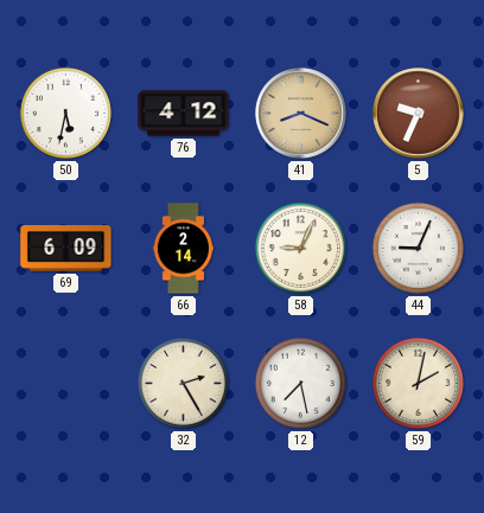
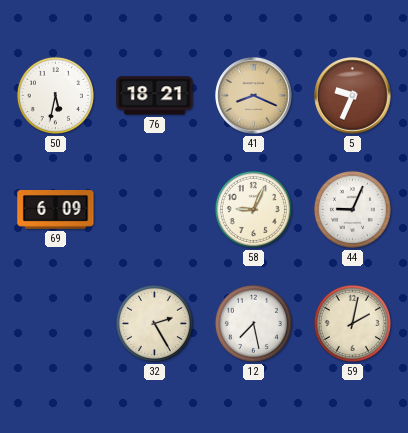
76: 4:12 -> 18:21 (155, 96)
66: 2:14 -> none (183, 249)
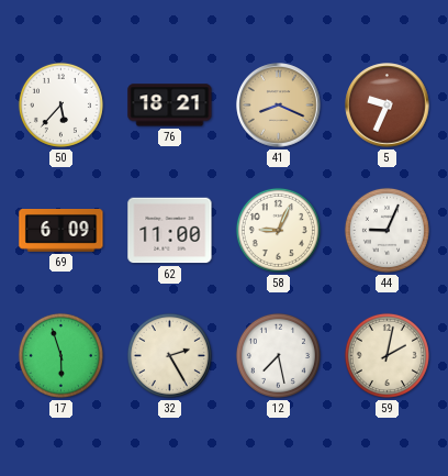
50: 5:32 -> 5:37 (60, 104)
62: none -> 11:00 (170, 231)
17: none -> 5:57 (60, 355)
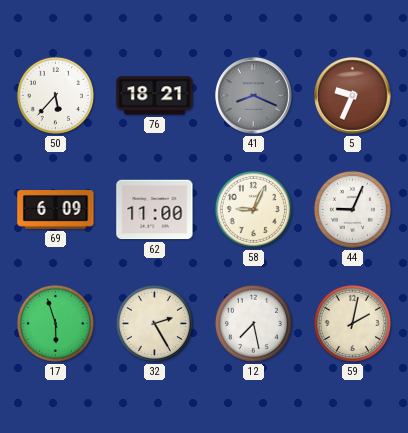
41 dial: champagne -> grey (254, 96)
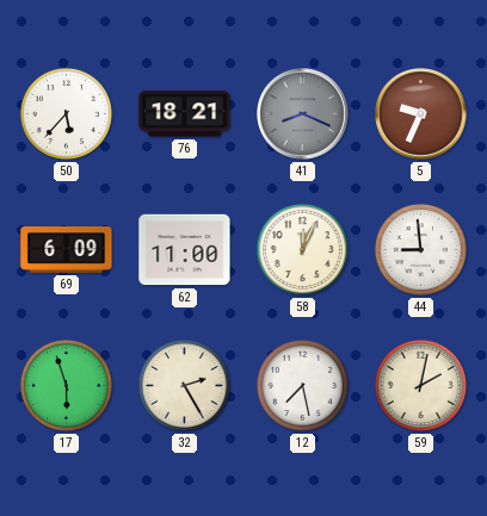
58: 9:04 -> 12:04 (302, 249)
44: 9:04 -> 8:59 (420, 249)
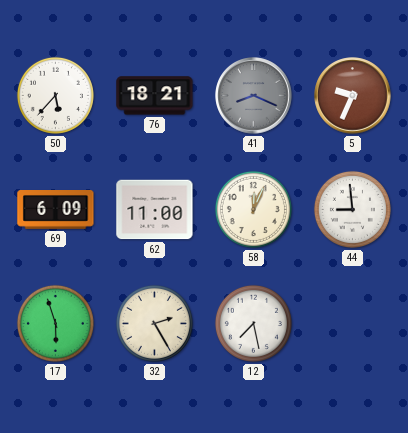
59: 2:02 -> none (420, 385)
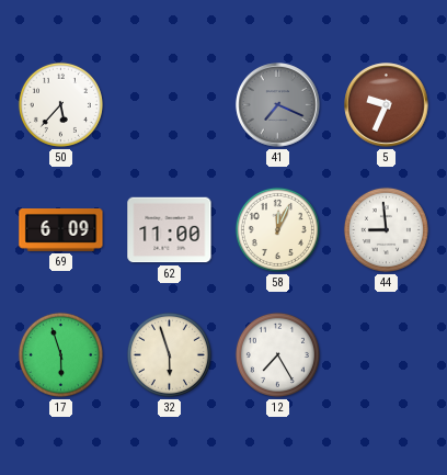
76: 18:21 -> none (155, 96)
41: 8:19 -> 7:19 (278, 105)
32: 2:25 -> 5:57 (169, 354)
12: 7:28 -> 7:25 (277, 354)
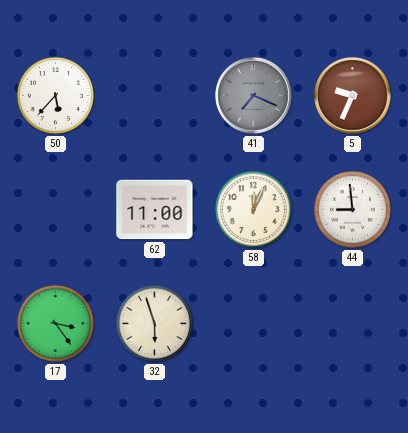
69: 6:09 -> none (61, 230)
17: 5:57 -> 3:24 (55, 323)
12: 7:25 -> none (277, 354)
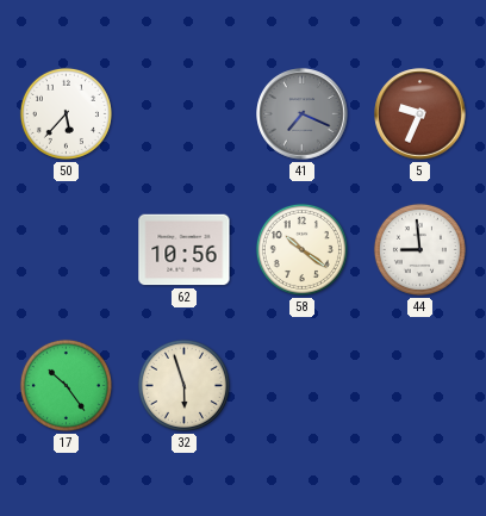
62: 11:00 -> 10:56 (185, 250)
58: 12:04 -> 10:21 (301, 249)
17: 3:24 -> 10:24 (66, 385)
